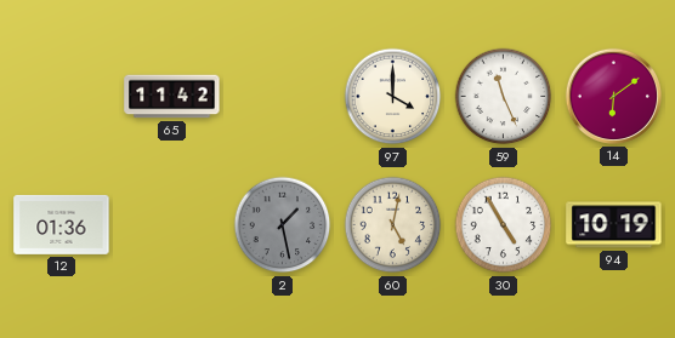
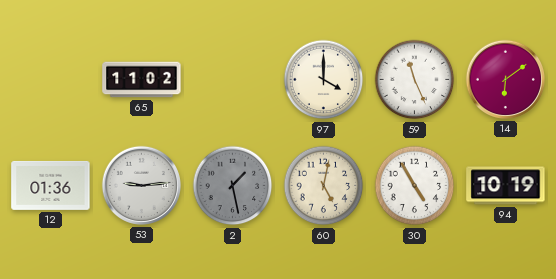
65: 11:42 -> 11:02 (142, 80)
53: none -> 9:14 (141, 185)
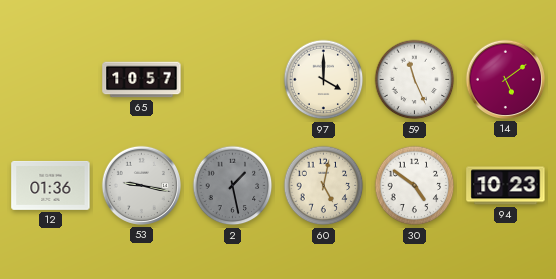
65: 11:02 -> 10:57 (142, 80)
14: 6:09 -> 5:09 (505, 79)
53: 9:14 -> 9:17 (141, 185)
30: 4:55 -> 4:51 (415, 186)
94: 10:19 -> 10:23 (506, 186)
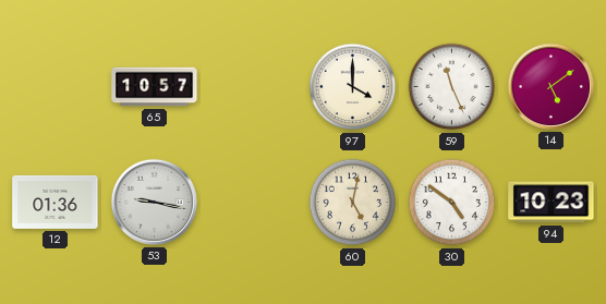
2: 1:28 -> none (233, 186)
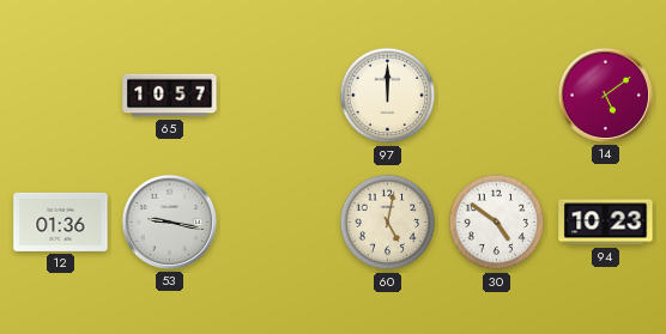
97: 4:00 -> 12:00 (388, 96)
59: 11:26 -> none (452, 87)
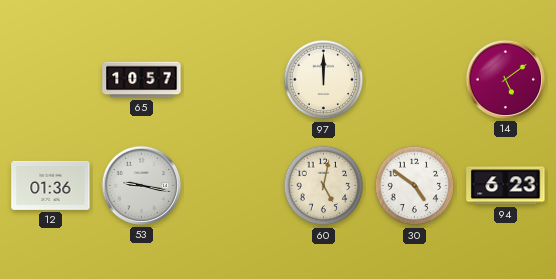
94: 10:23 -> 6:23 (506, 186)
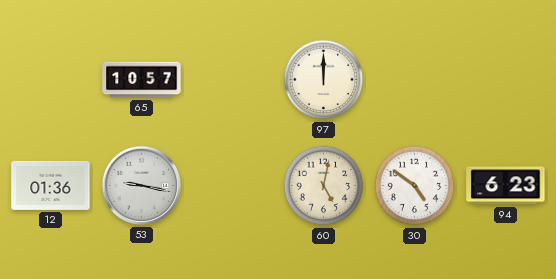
14: 5:09 -> none (505, 79)
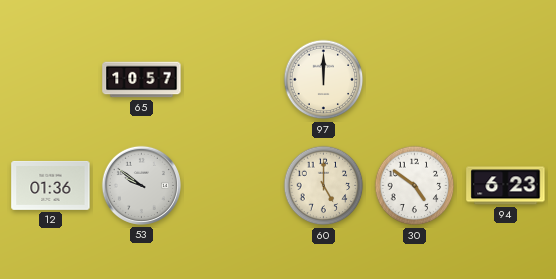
53: 9:17 -> 9:51 (141, 185)
60: 5:02 -> 5:00 (324, 186)
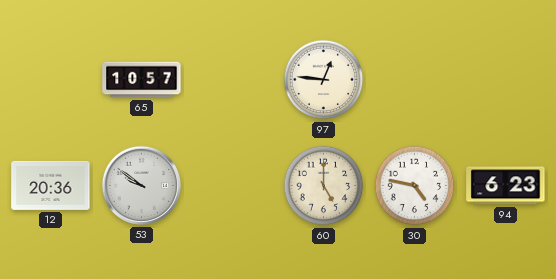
97: 12:00 -> 12:46 (324, 80)
12: 01:36 -> 20:36 (51, 185)
30: 4:51 -> 4:47 (415, 186)
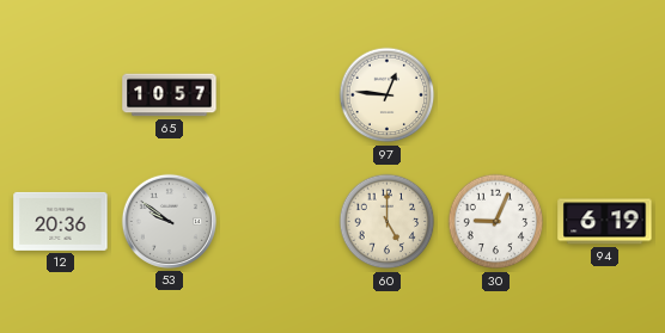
30: 4:47 -> 9:04 (496, 222)
94: 6:23 -> 6:19 (605, 222)
